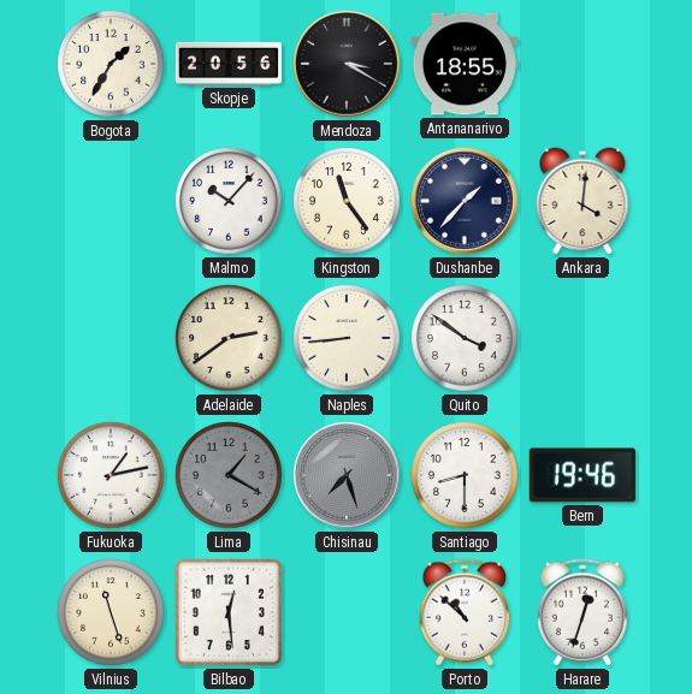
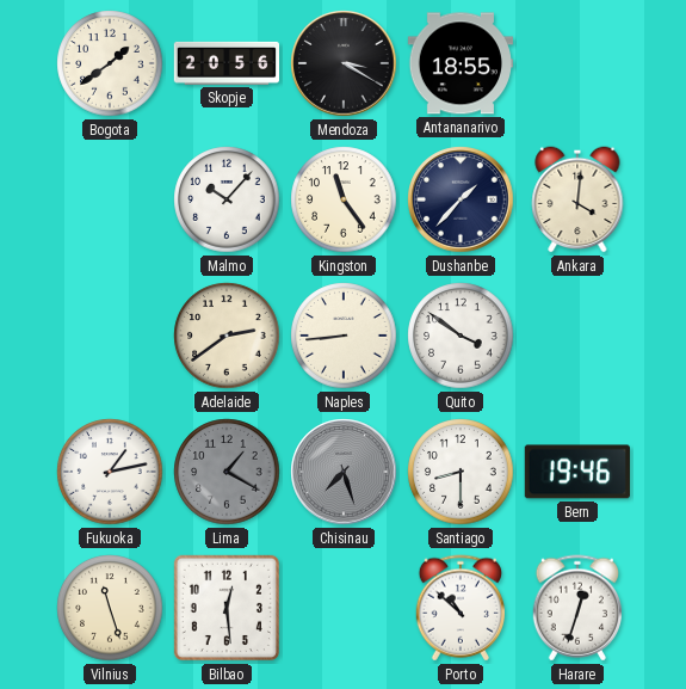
Bogota: 1:35 -> 1:39 (110, 63)
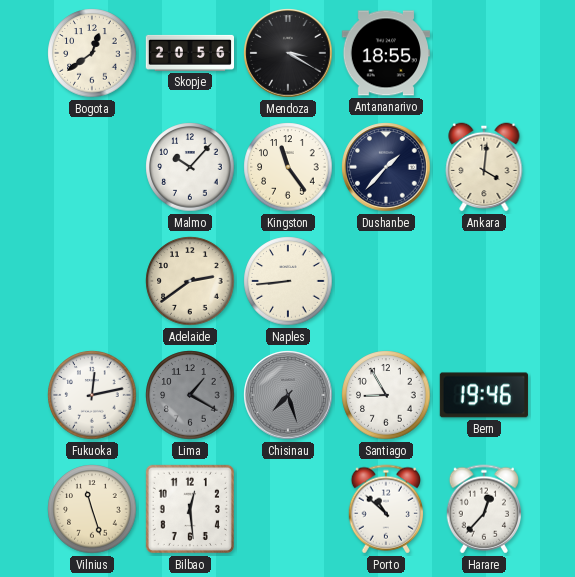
Bogota: 1:39 -> 12:39 (92, 53)
Quito: 3:51 -> none (461, 336)
Fukuoka: 1:13 -> 12:13 (92, 395)
Santiago: 8:30 -> 8:55 (386, 395)
Harare: 12:33 -> 12:37 (483, 509)
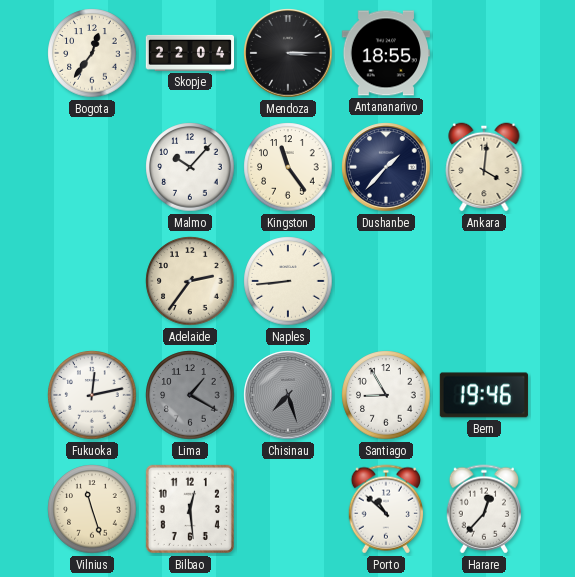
Bogota: 12:39 -> 12:36 (92, 53)
Skopje: 20:56 -> 22:04 (189, 53)
Mendoza: 3:20 -> 3:15 (288, 53)
Adelaide: 2:39 -> 2:36 (190, 281)
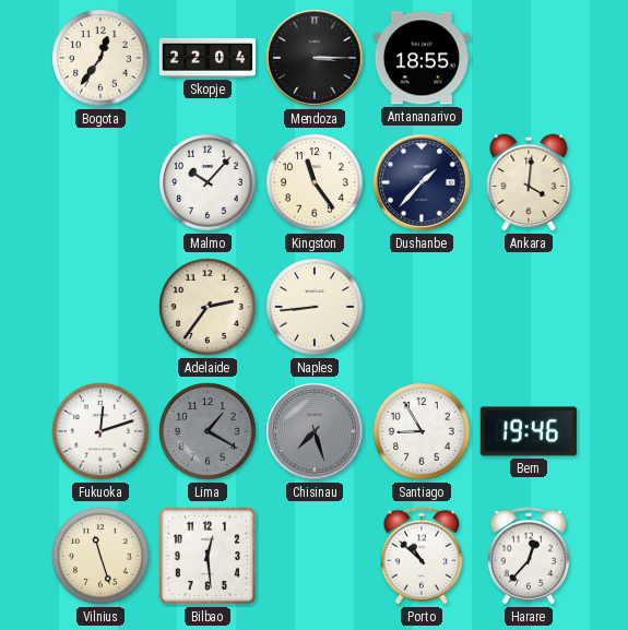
Fukuoka: 12:13 -> 12:12 (100, 431)
